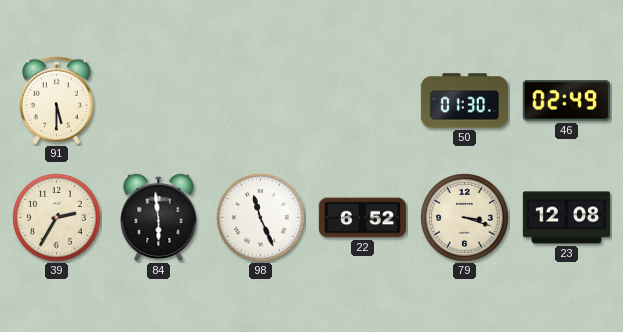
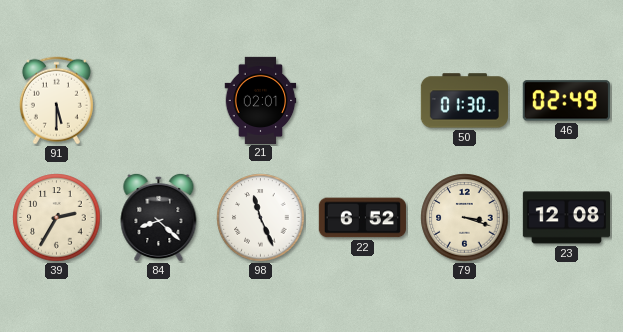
21: none -> 02:01 (261, 100)
84: 5:59 -> 8:22 (159, 217)
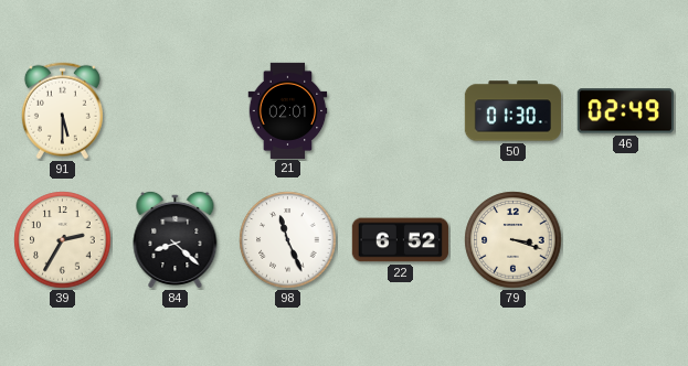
23: 12:08 -> none (566, 218)
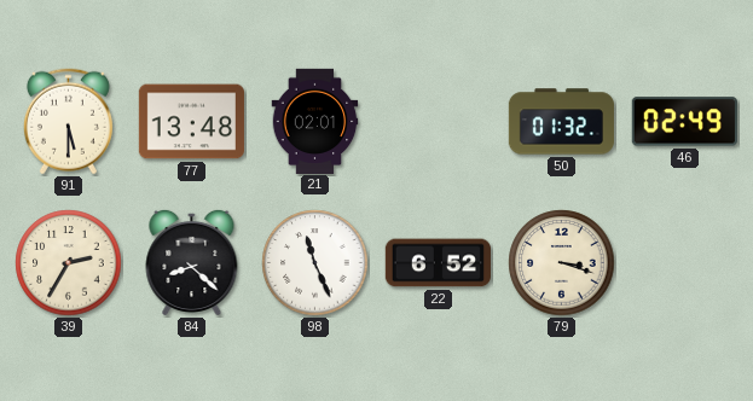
77: none -> 13:48 (191, 122)
50: 01:30 -> 01:32 (561, 122)
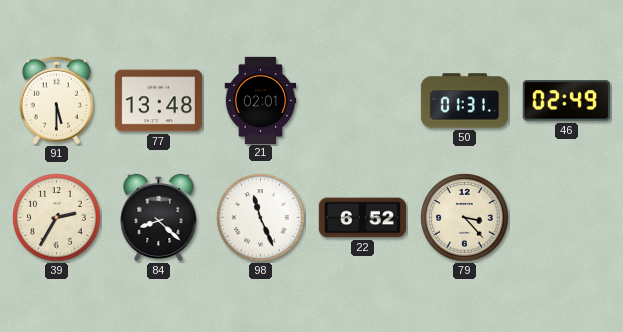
50: 01:32 -> 01:31 (464, 101)
79: 3:18 -> 3:23 (465, 218)
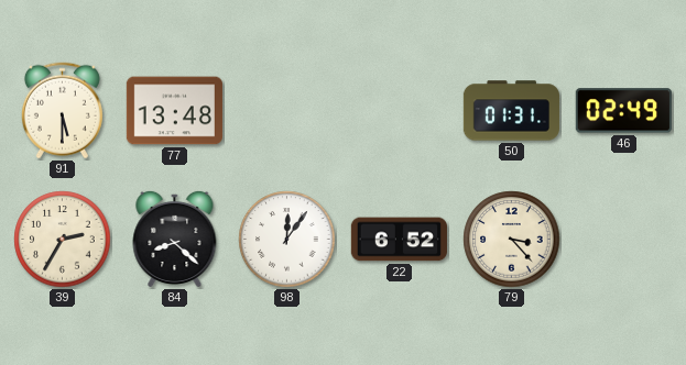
21: 02:01 -> none (261, 100)
98: 11:26 -> 12:06 (287, 240)
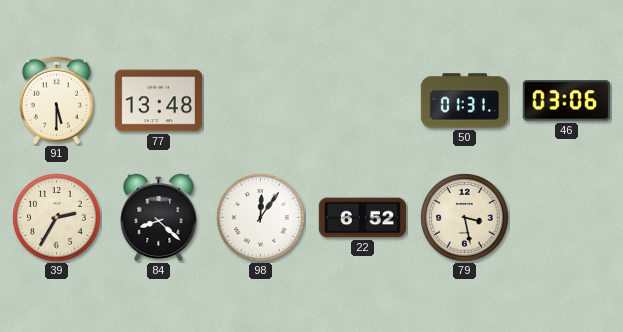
46: 02:49 -> 03:06 (566, 101)
79: 3:23 -> 3:28 (465, 218)
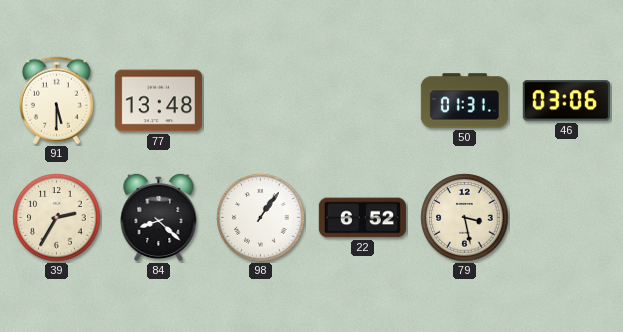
98: 12:06 -> 1:06 (261, 218)
